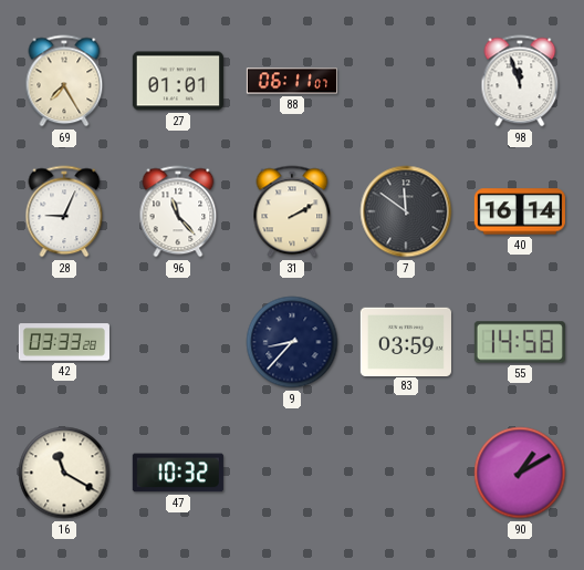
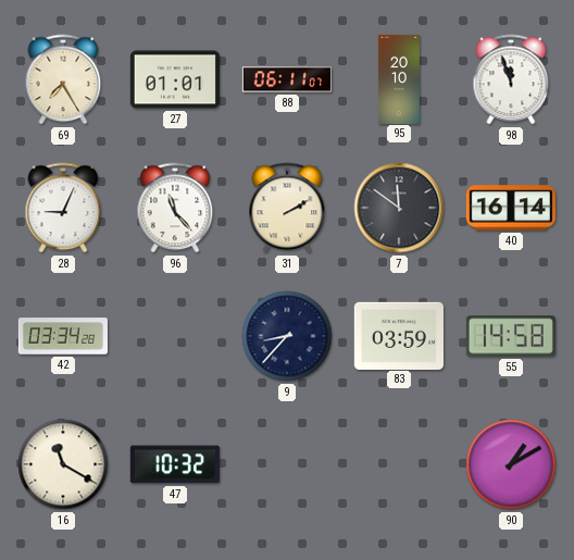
95: none -> 20:10 (399, 78)
42: 03:33 -> 03:34 (63, 336)
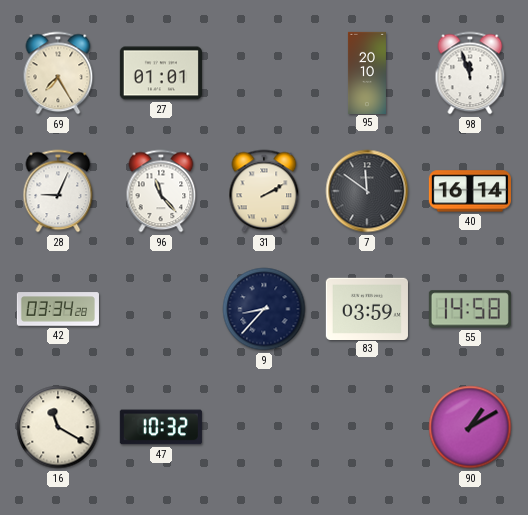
88: 06:11 -> none (287, 79)
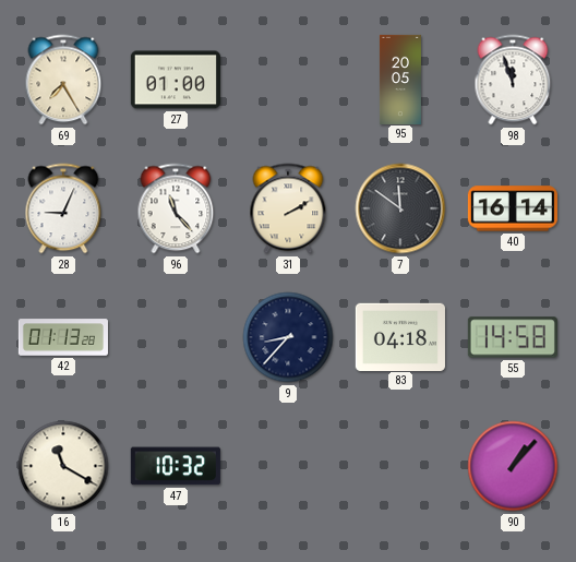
27: 01:01 -> 01:00 (176, 80)
95: 20:10 -> 20:05 (400, 79)
42: 03:34 -> 01:13 (63, 337)
83: 03:59 -> 04:18 (400, 336)
90: 1:10 -> 1:07 (513, 466)
